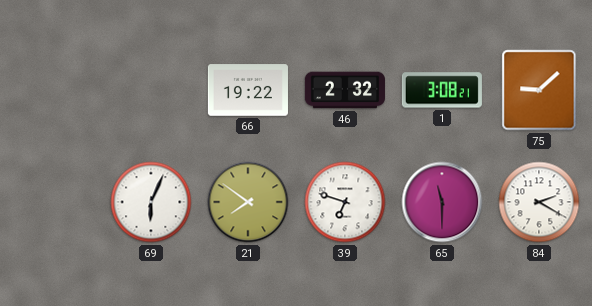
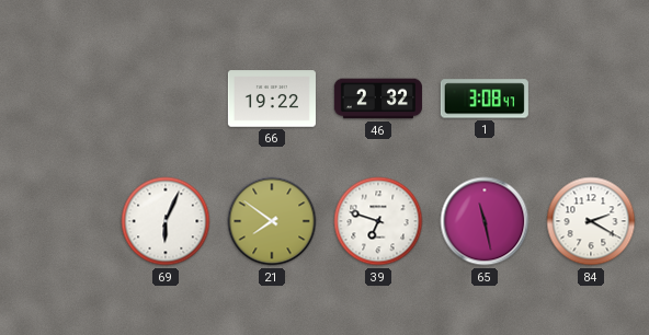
1: 3:08:21 -> 3:08:47 (485, 99)
75: 9:08 -> none (539, 90)
65: 11:30 -> 11:28 (485, 221)
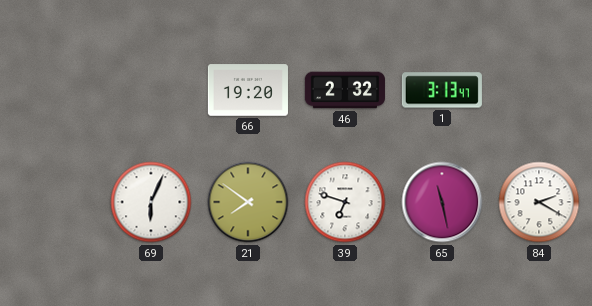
66: 19:22 -> 19:20 (248, 90)
1: 3:08 -> 3:13 (442, 90)
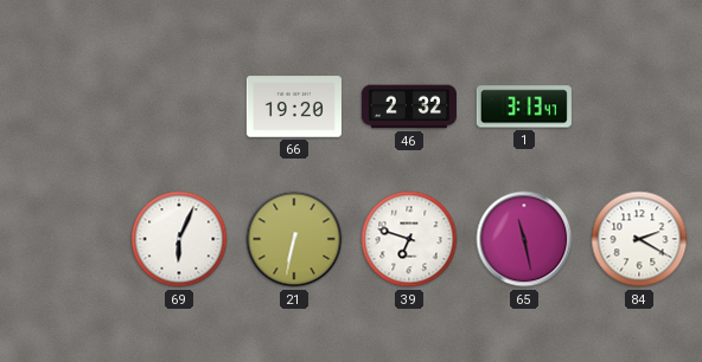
21: 7:51 -> 6:32 (294, 239)
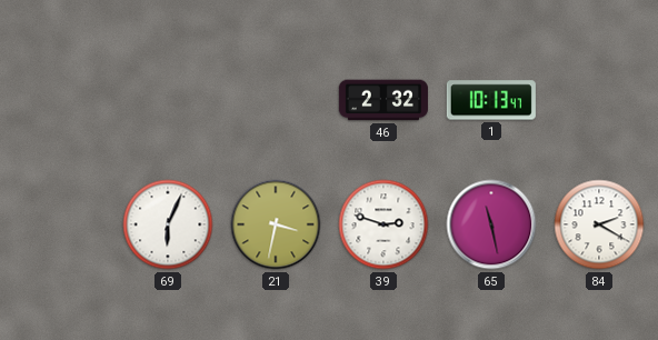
66: 19:20 -> none (294, 106)
1: 3:13 -> 10:13 (491, 100)
21: 6:32 -> 3:32 (276, 224)
39: 6:48 -> 2:48 (383, 224)
